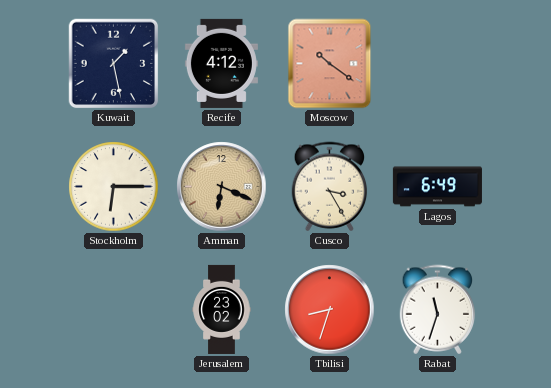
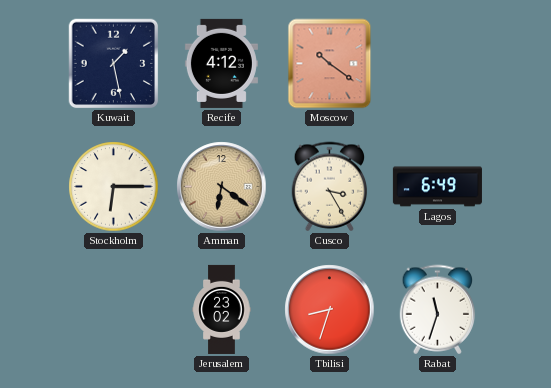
Amman: 6:19 -> 6:21 (222, 187)
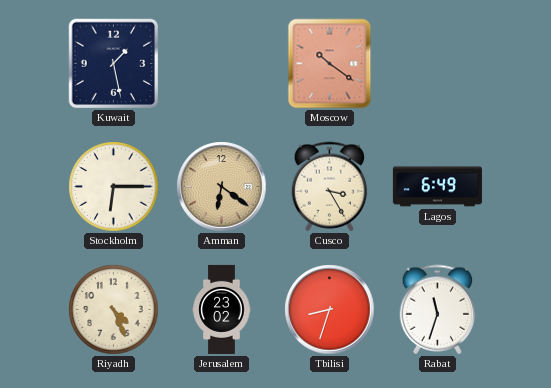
Recife: 4:12 -> none (221, 63)
Riyadh: none -> 4:26 (114, 310)
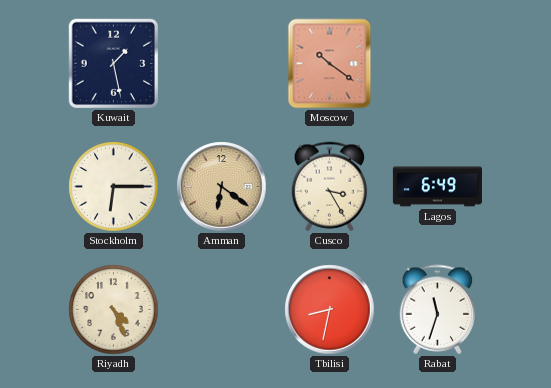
Jerusalem: 23:02 -> none (222, 309)
Tbilisi: 8:33 -> 8:32 (330, 310)
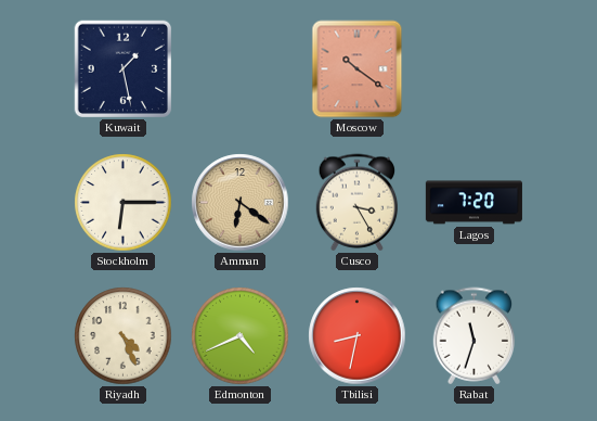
Lagos: 6:49 -> 7:20 (473, 203)
Edmonton: none -> 4:41 (241, 336)
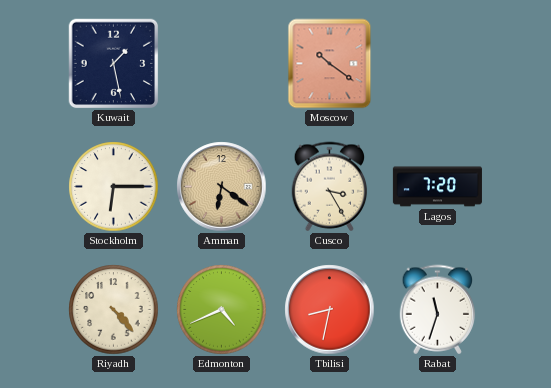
Riyadh: 4:26 -> 4:23 (114, 310)
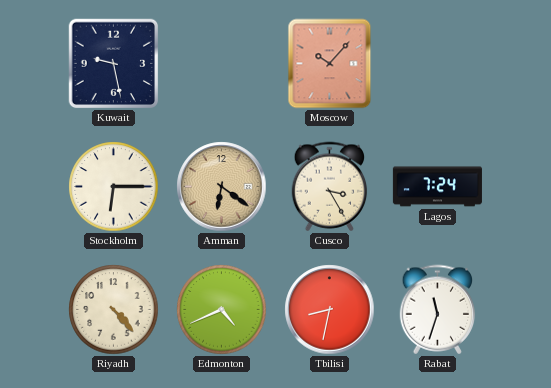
Kuwait: 1:28 -> 9:28 (114, 64)
Moscow: 10:21 -> 10:07 (330, 64)
Lagos: 7:20 -> 7:24 (437, 187)
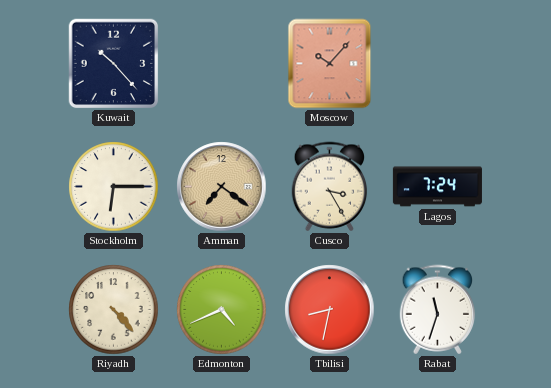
Kuwait: 9:28 -> 10:23 (114, 64)
Amman: 6:21 -> 7:21 (222, 187)
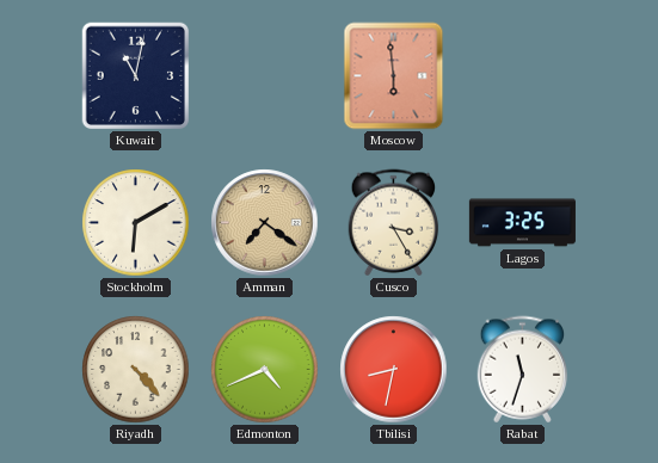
Kuwait: 10:23 -> 11:02 (136, 76)
Moscow: 10:07 -> 5:59 (394, 76)
Stockholm: 6:15 -> 6:10 (136, 223)
Lagos: 7:24 -> 3:25 (522, 223)
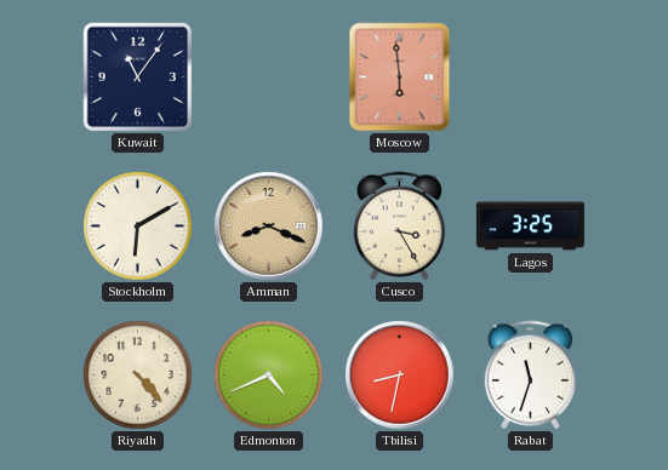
Kuwait: 11:02 -> 11:06 (138, 78)
Amman: 7:21 -> 8:19 (269, 227)
